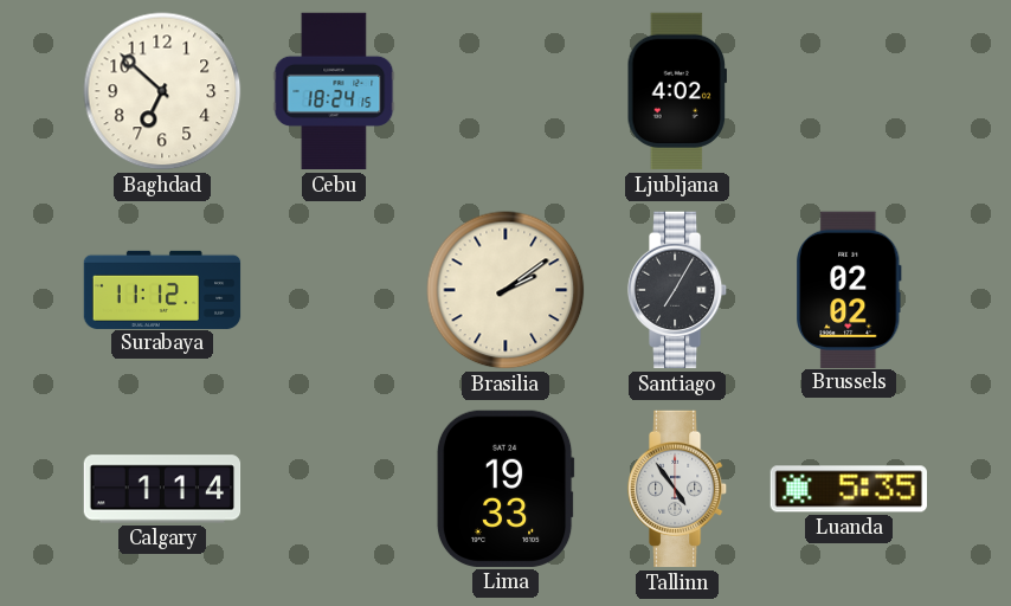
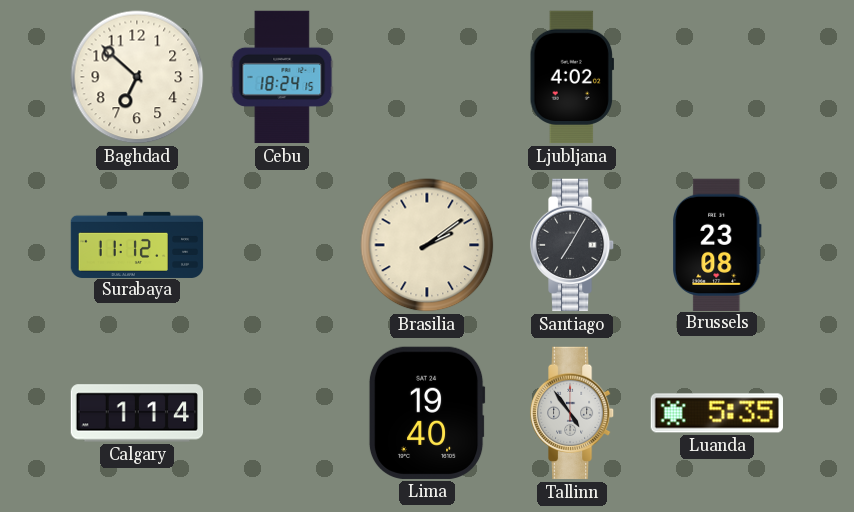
Brussels: 02:02 -> 23:08 (717, 244)
Lima: 19:33 -> 19:40 (427, 413)
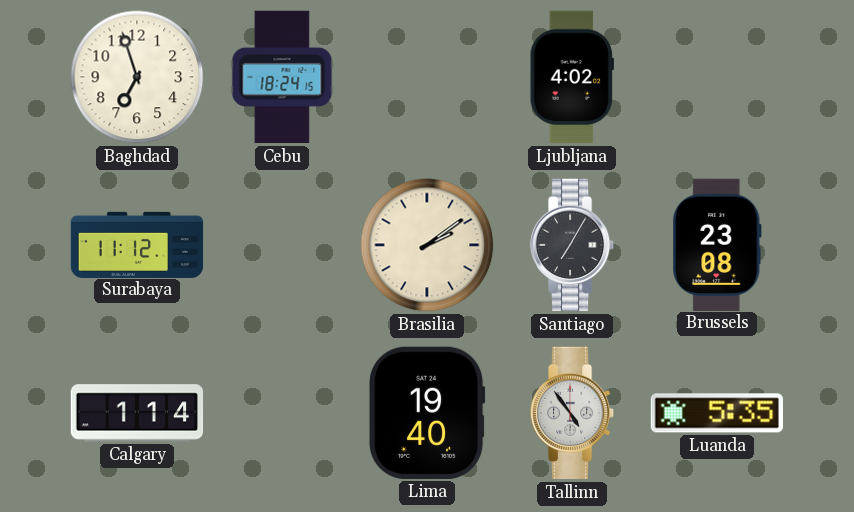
Baghdad: 6:52 -> 6:57 (137, 77)
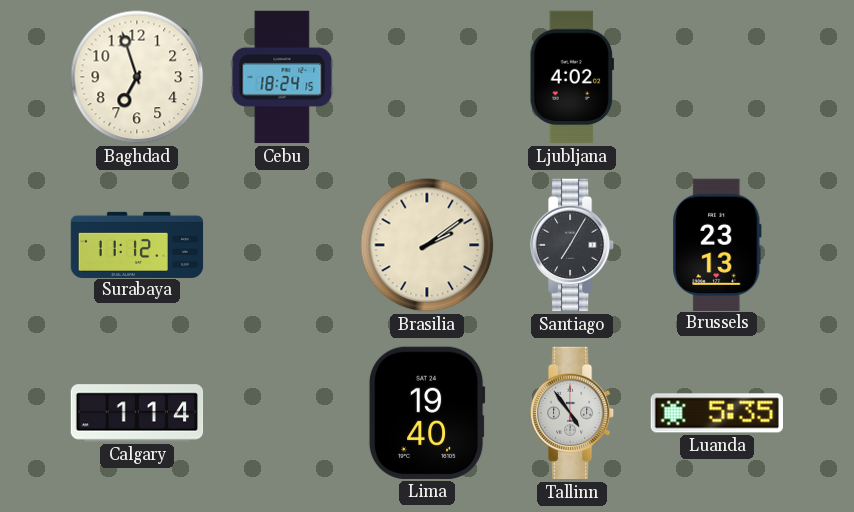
Brussels: 23:08 -> 23:13 (717, 244)
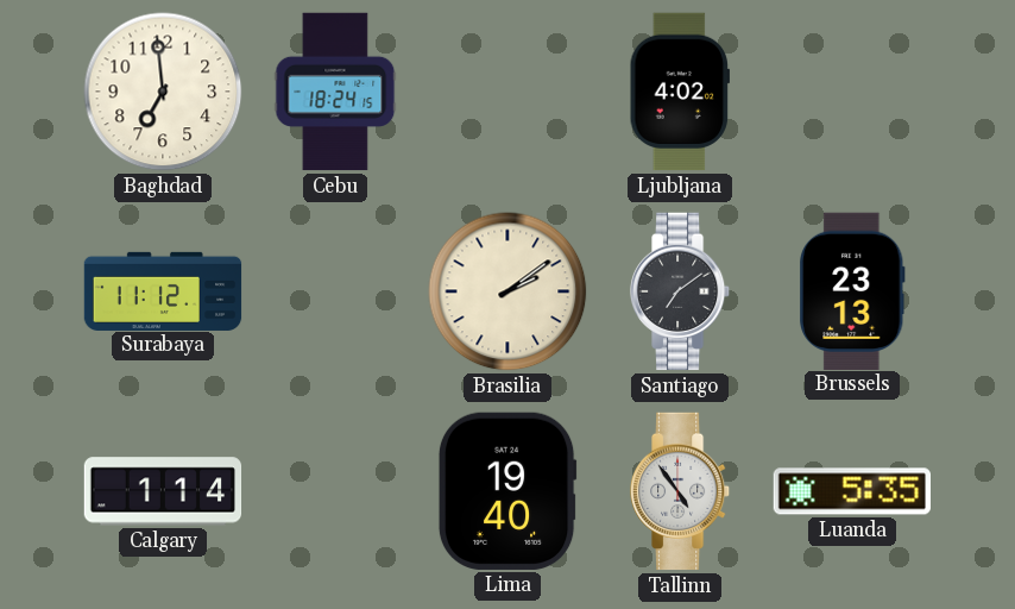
Baghdad: 6:57 -> 6:59 (163, 92)
Santiago: 7:05 -> 7:09 (680, 291)
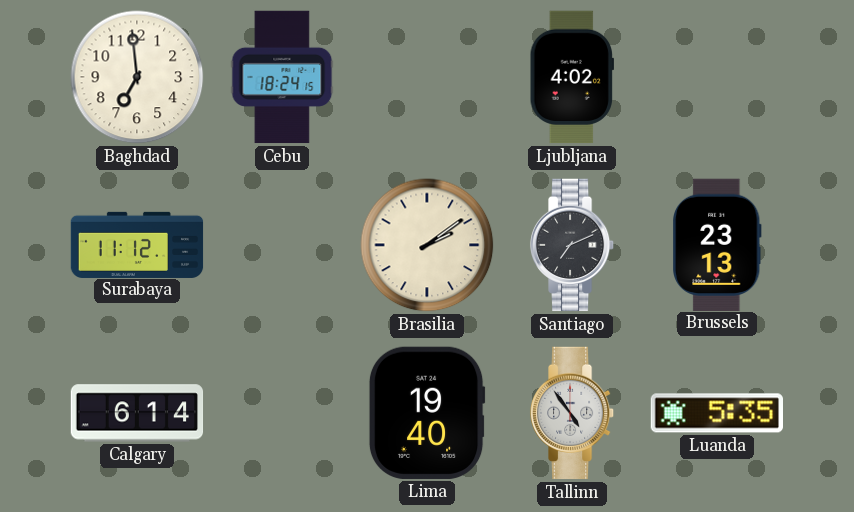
Santiago: 7:09 -> 7:11 (572, 245)
Calgary: 1:14 -> 6:14 (137, 413)
